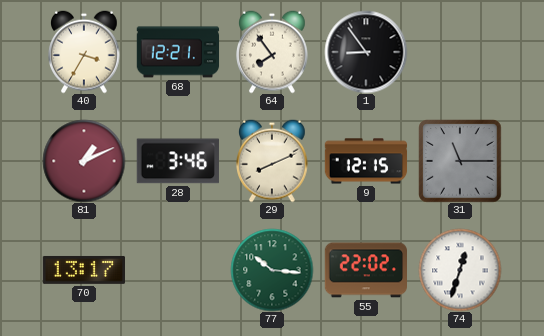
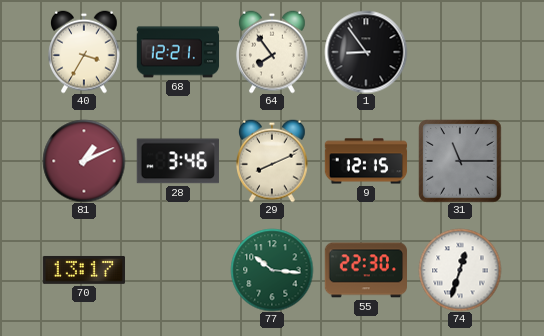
55: 22:02 -> 22:30 (365, 270)
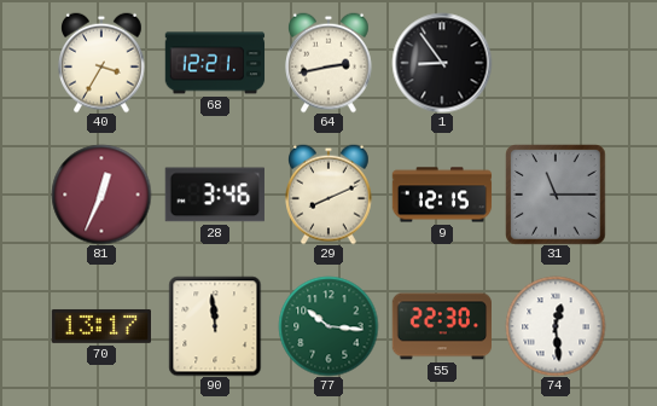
64: 7:54 -> 2:43 (330, 63)
81: 1:11 -> 12:34 (101, 195)
90: none -> 11:59 (215, 326)
74: 12:33 -> 12:29 (556, 326)
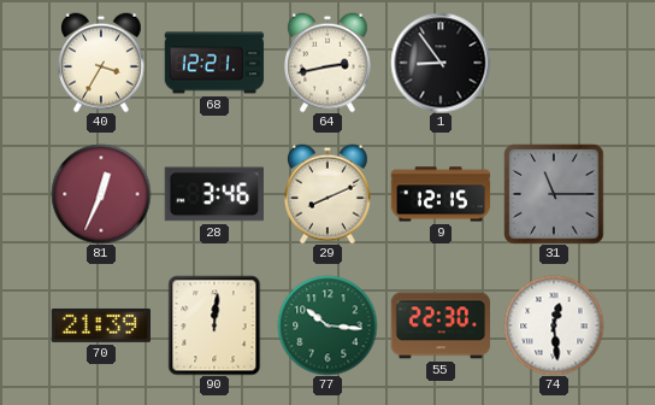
70: 13:17 -> 21:39 (100, 325)
90: 11:59 -> 12:01 (214, 325)
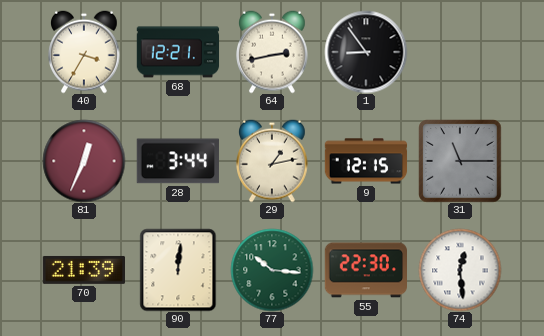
28: 3:46 -> 3:44 (178, 161)
29: 8:11 -> 1:13 (273, 161)
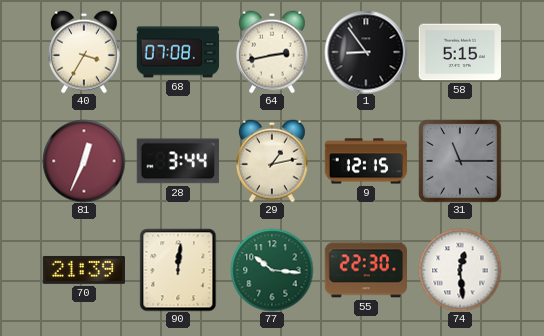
68: 12:21 -> 07:08 (178, 52)
58: none -> 5:15 (459, 52)
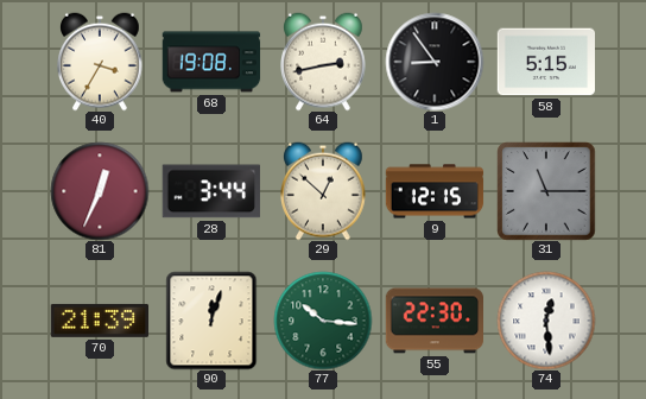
68: 07:08 -> 19:08 (211, 62)
29: 1:13 -> 12:52 (324, 191)
90: 12:01 -> 12:03 (211, 321)
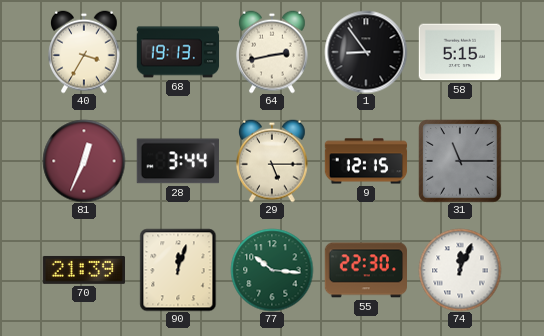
68: 19:08 -> 19:13 (178, 52)
29: 12:52 -> 5:15 (273, 161)
74: 12:29 -> 12:04 (460, 270)
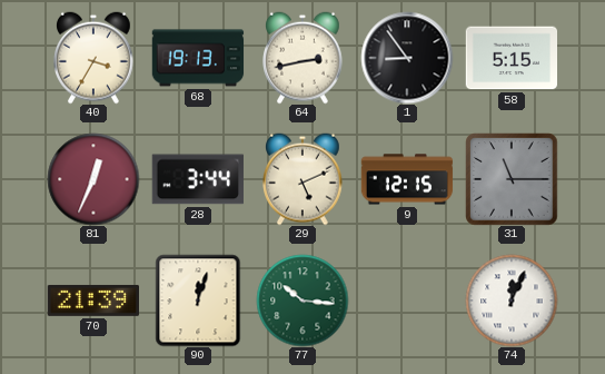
29: 5:15 -> 5:11 (304, 179)
55: 22:30 -> none (365, 270)
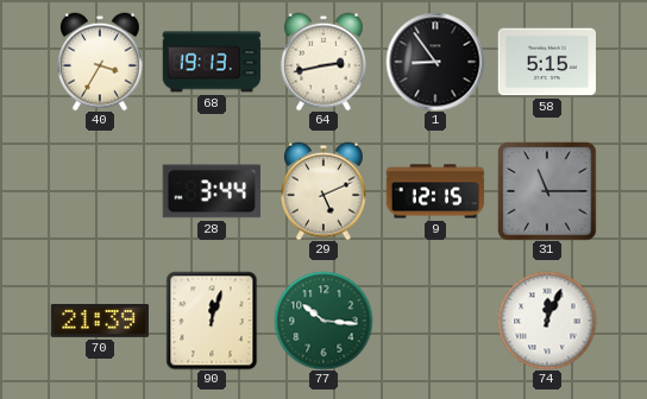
81: 12:34 -> none (93, 179)
